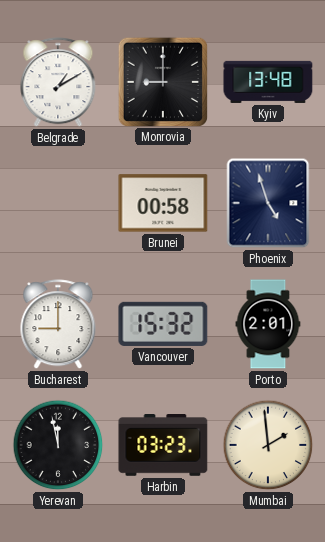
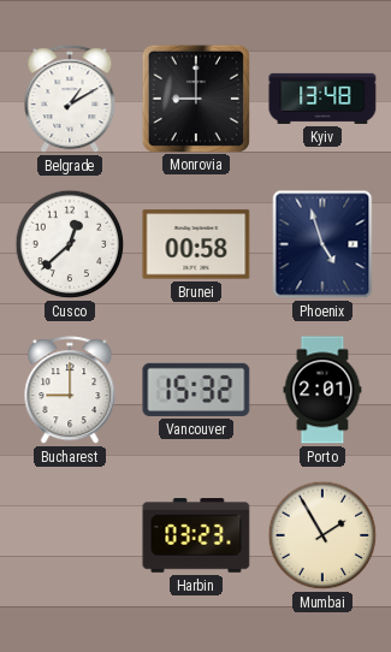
Cusco: none -> 12:38 (70, 244)
Yerevan: 11:58 -> none (58, 445)
Mumbai: 1:59 -> 1:55 (322, 535)
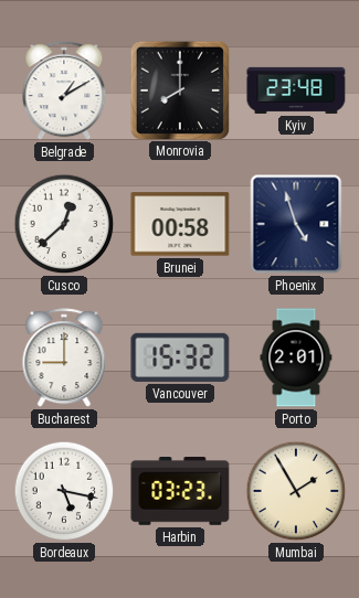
Monrovia: 9:00 -> 8:00 (179, 89)
Kyiv: 13:48 -> 23:48 (296, 90)
Bordeaux: none -> 5:17 (64, 491)
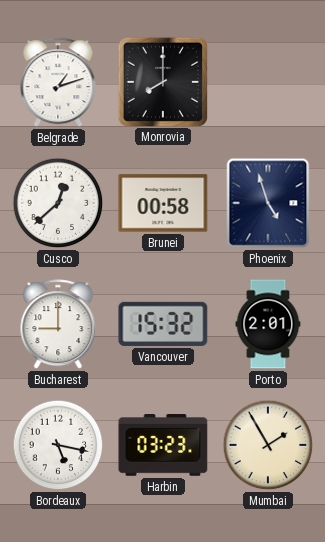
Belgrade: 1:10 -> 1:12 (58, 83)
Kyiv: 23:48 -> none (296, 90)
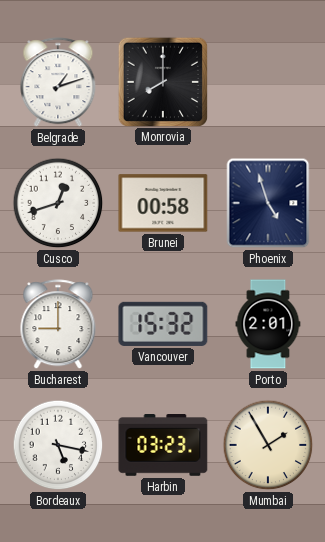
Cusco: 12:38 -> 12:42 (58, 203)
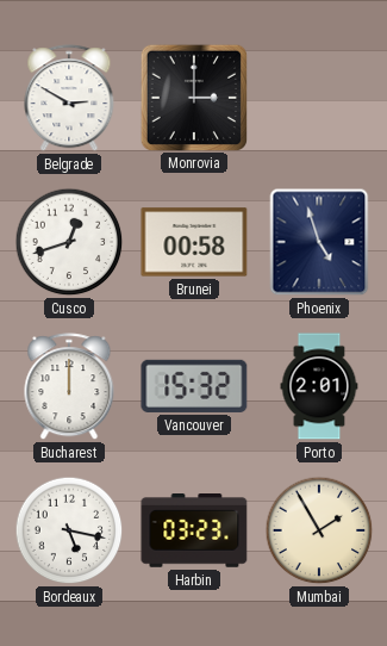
Belgrade: 1:12 -> 2:50 (69, 99)
Monrovia: 8:00 -> 3:00 (193, 97)
Bucharest: 9:00 -> 12:00 (69, 387)
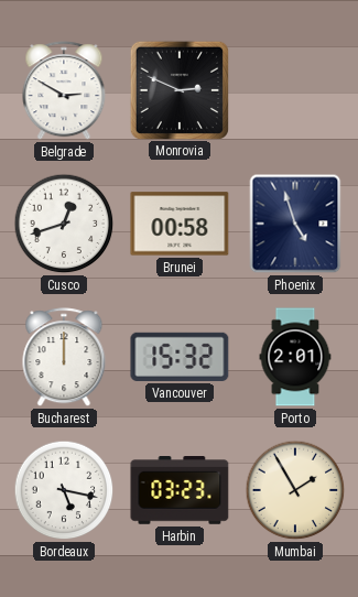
Monrovia: 3:00 -> 2:49 (178, 89)
